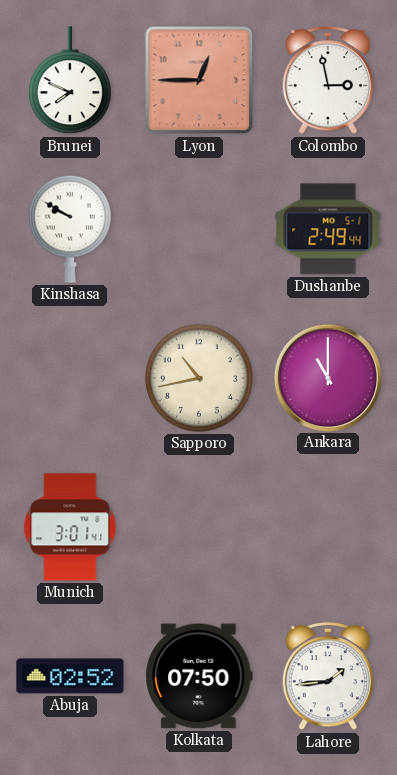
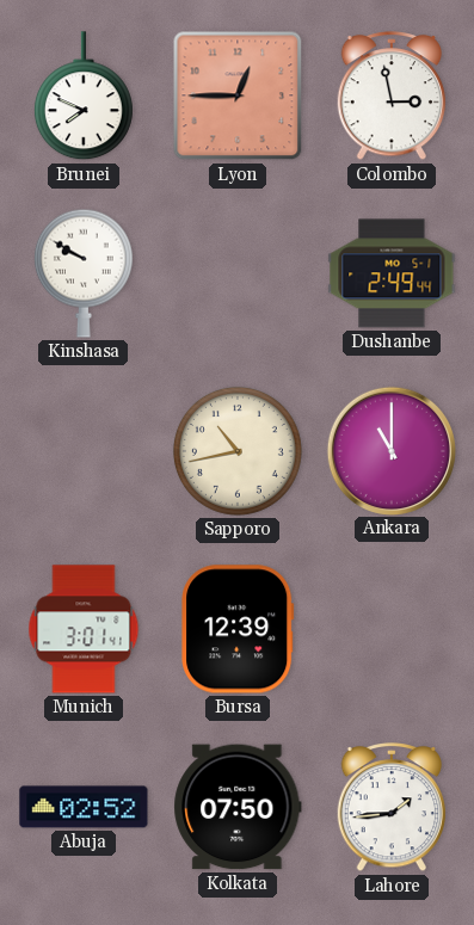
Bursa: none -> 12:39 (238, 629)
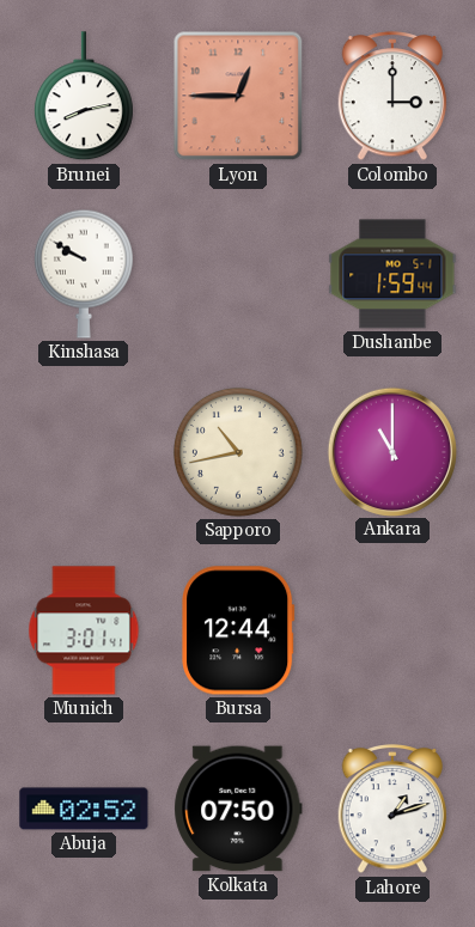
Brunei: 7:49 -> 8:13 (84, 97)
Colombo: 2:58 -> 3:00 (392, 97)
Dushanbe: 2:49 -> 1:59 (392, 274)
Bursa: 12:39 -> 12:44 (238, 630)
Lahore: 1:44 -> 1:12 (392, 810)
